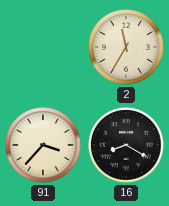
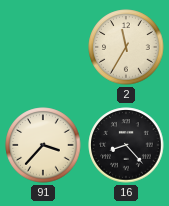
16: 8:20 -> 8:23 (126, 145)
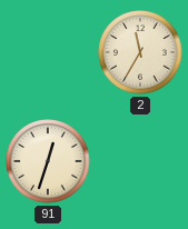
91: 3:37 -> 12:33 (48, 161)
16: 8:23 -> none (126, 145)
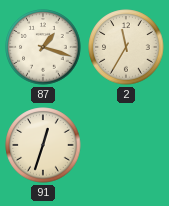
87: none -> 1:18 (43, 47)
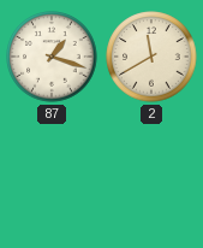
2: 11:35 -> 11:40 (151, 57)
91: 12:33 -> none (43, 145)
